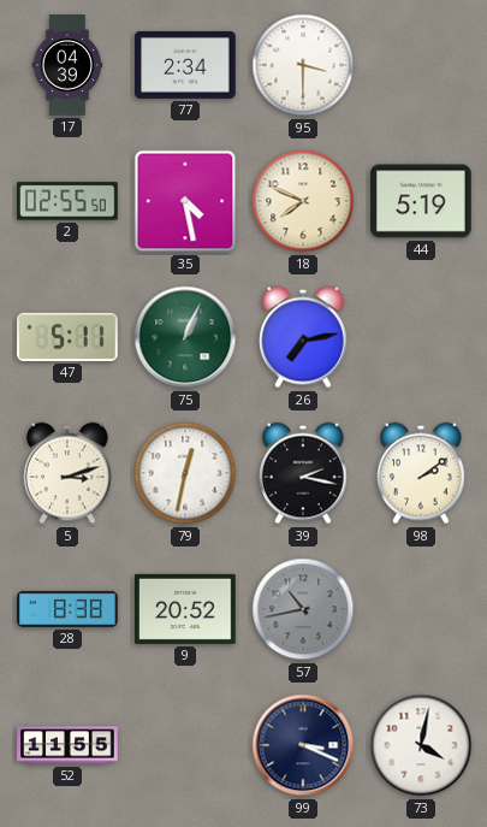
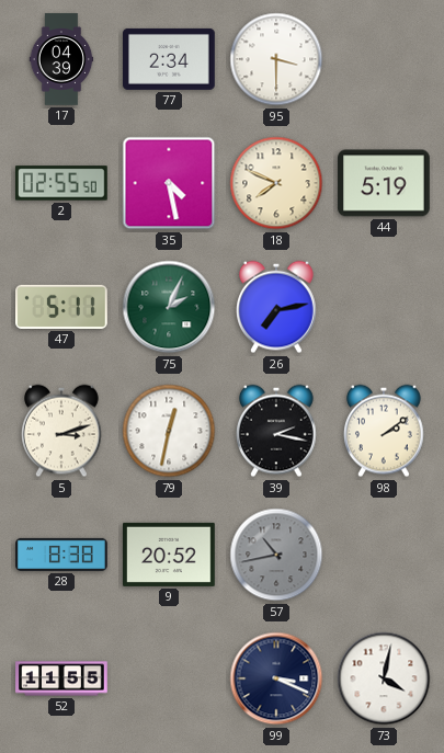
75: 1:04 -> 2:04 (169, 307)
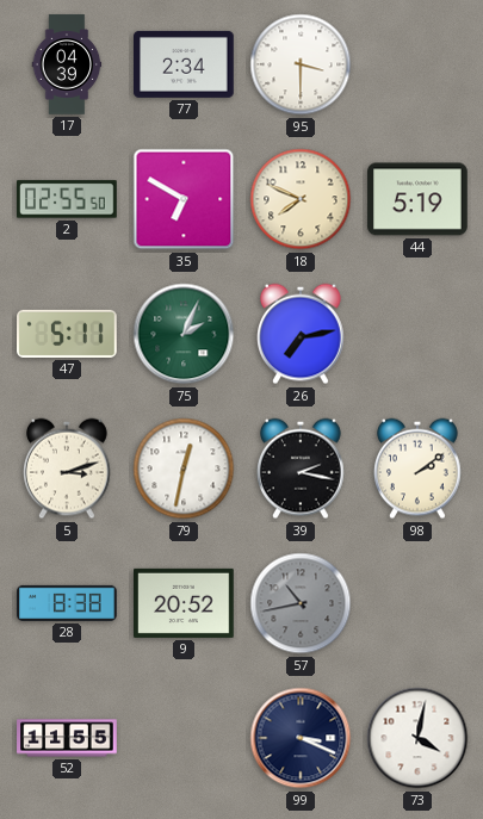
35: 4:28 -> 6:50 (184, 199)
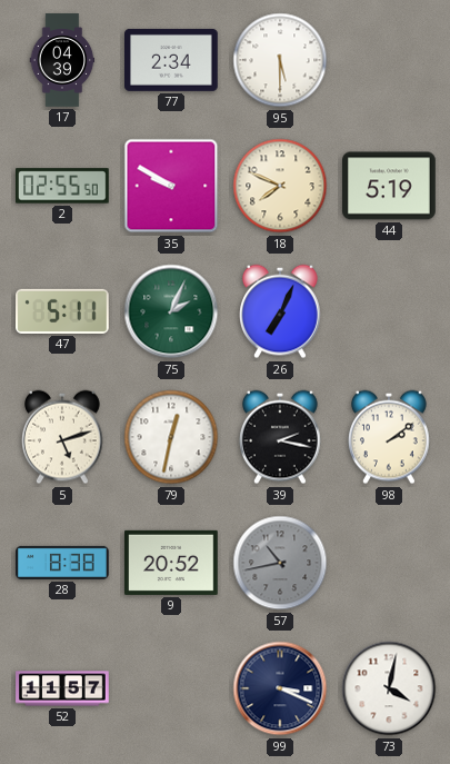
95: 3:30 -> 5:30 (280, 60)
35: 6:50 -> 9:50 (171, 186)
26: 7:13 -> 7:04 (281, 311)
5: 3:12 -> 5:12 (63, 437)
52: 11:55 -> 11:57 (62, 688)
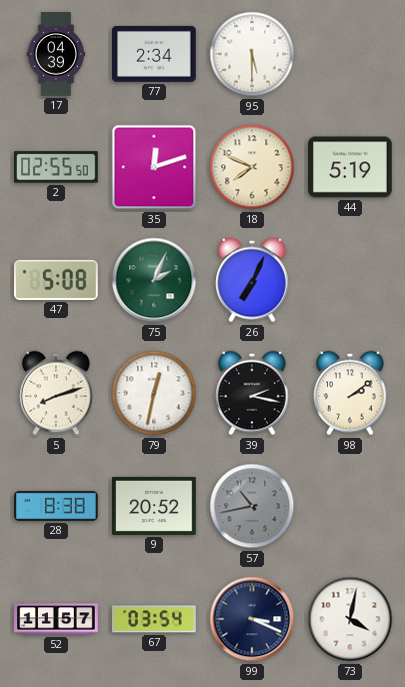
35: 9:50 -> 12:12 (154, 167)
47: 5:11 -> 5:08 (57, 280)
5: 5:12 -> 8:12 (57, 393)
67: none -> 03:54 (155, 619)
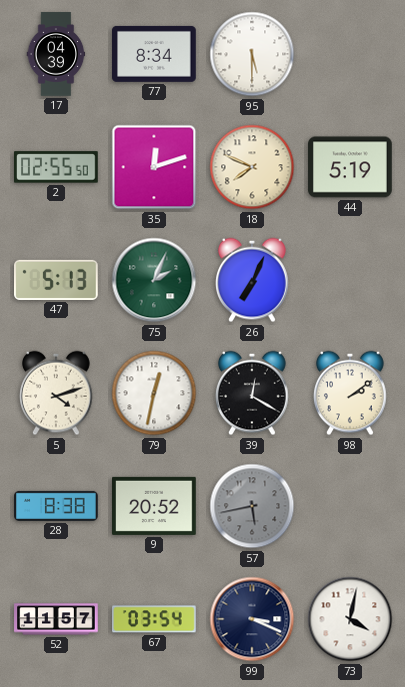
77: 2:34 -> 8:34 (154, 54)
47: 5:08 -> 5:13 (57, 280)
5: 8:12 -> 4:12 (57, 393)
39: 2:17 -> 12:20 (253, 393)
57: 10:43 -> 5:43 (252, 506)
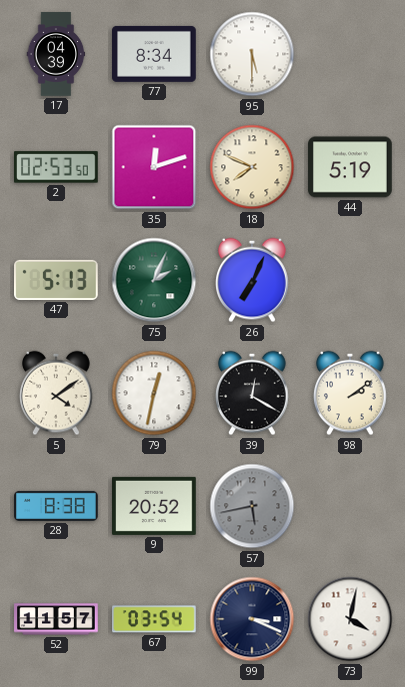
2: 02:55 -> 02:53 (57, 167)
5: 4:12 -> 4:09 (57, 393)
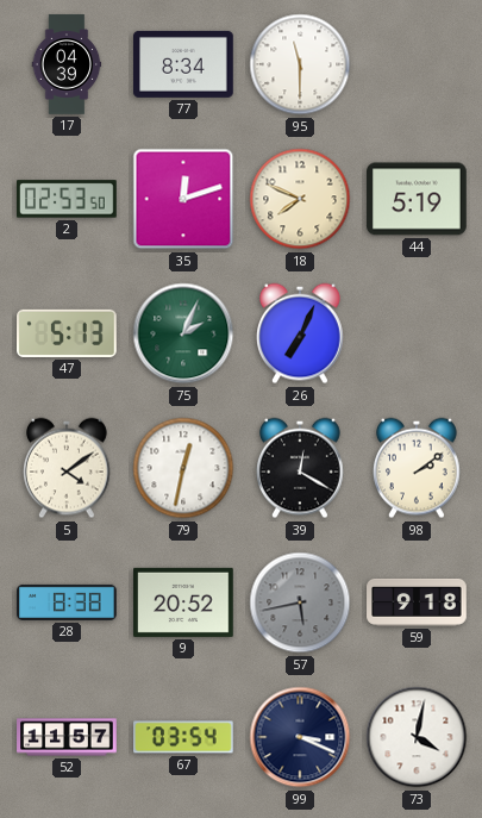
95: 5:30 -> 11:30 (300, 64)
59: none -> 9:18 (417, 602)
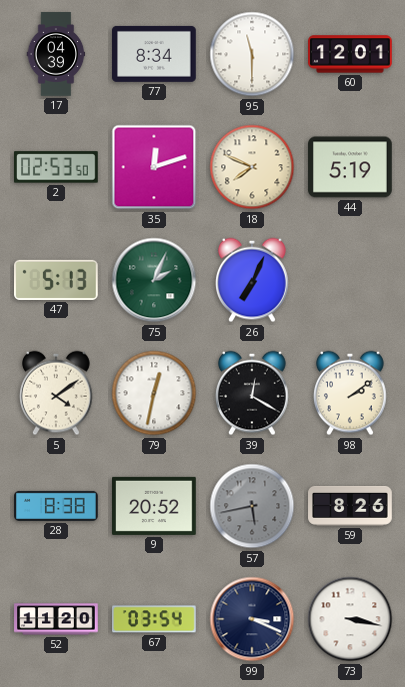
60: none -> 12:01 (350, 54)
59: 9:18 -> 8:26 (350, 506)
52: 11:57 -> 11:20 (56, 619)
73: 4:02 -> 3:17 (350, 619)
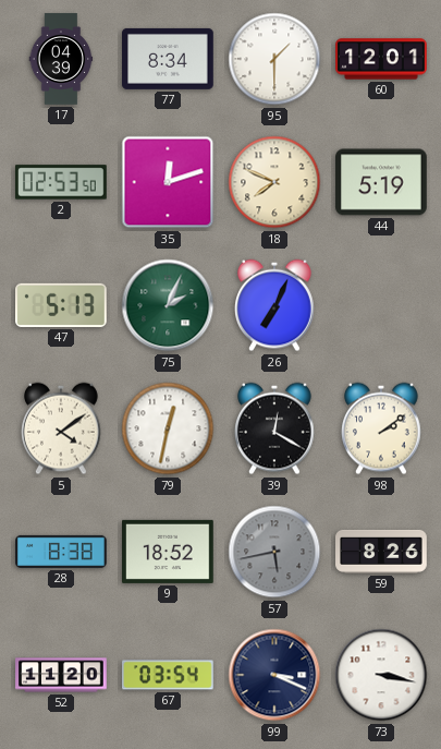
95: 11:30 -> 1:30 (274, 59)
9: 20:52 -> 18:52 (169, 552)
